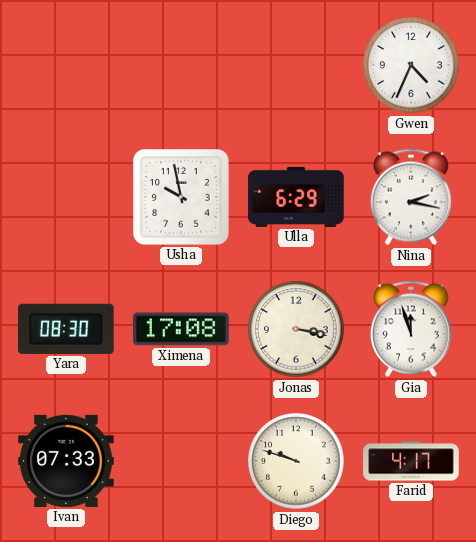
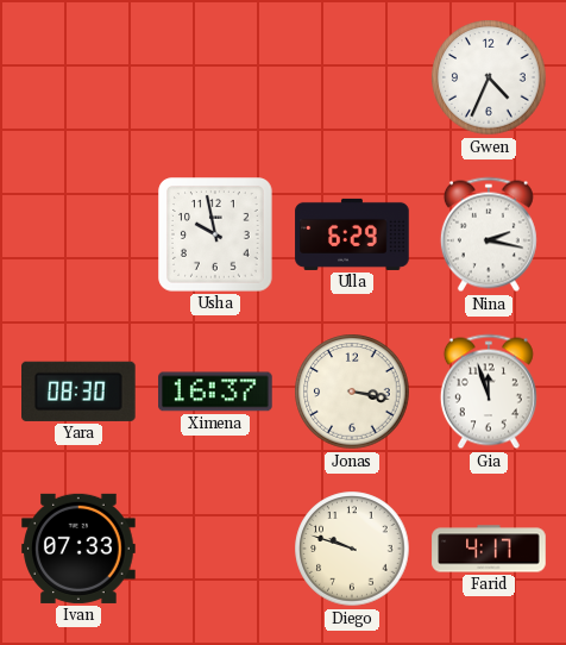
Ximena: 17:08 -> 16:37 (215, 392)
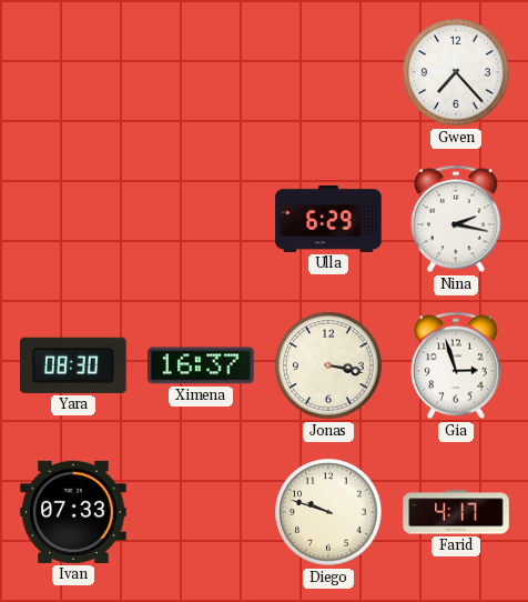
Gwen: 4:34 -> 7:23 (456, 72)
Usha: 9:58 -> none (215, 234)
Gia: 11:57 -> 2:57 (456, 365)
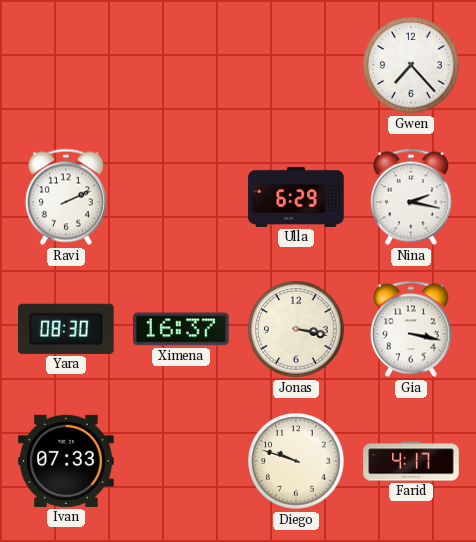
Ravi: none -> 2:11 (66, 197)
Gia: 2:57 -> 3:17 (411, 329)
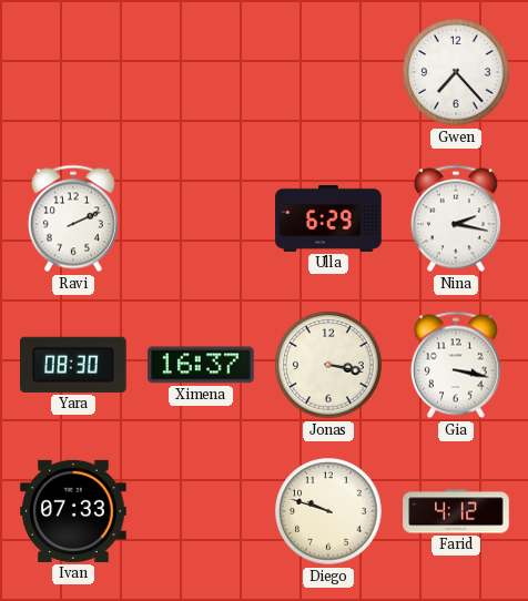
Farid: 4:17 -> 4:12 (456, 511)
